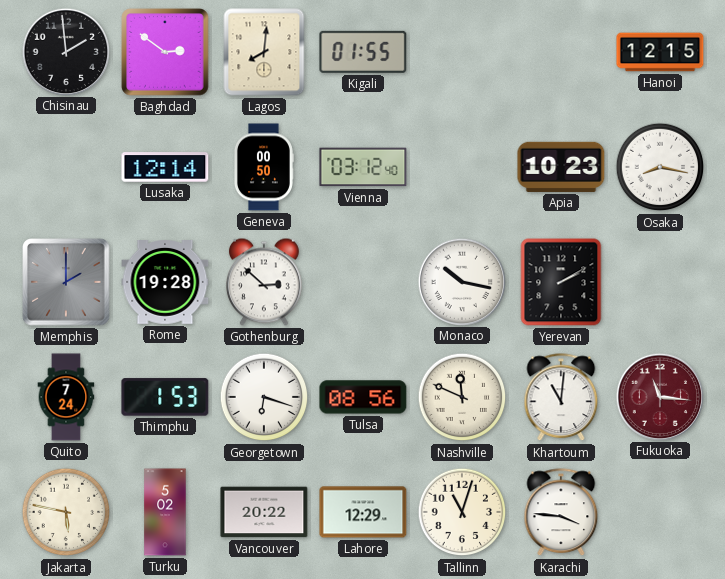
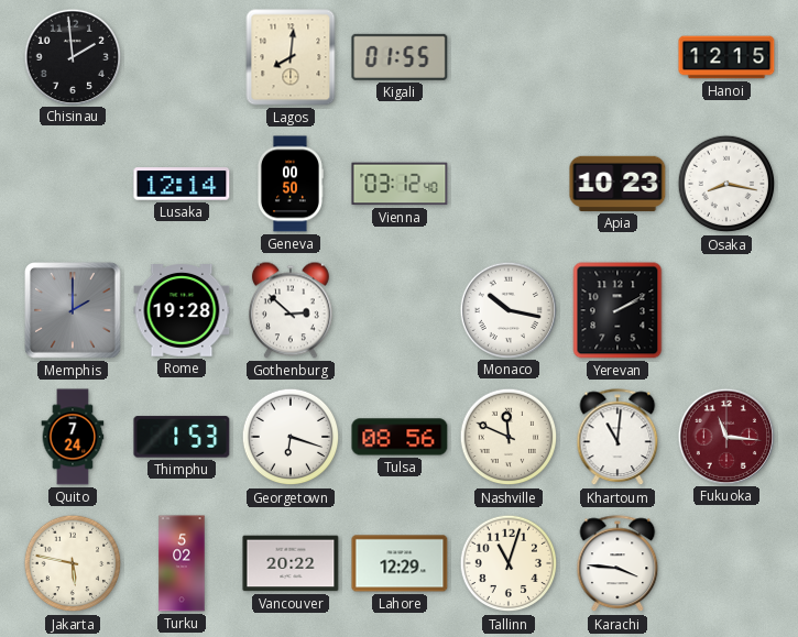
Baghdad: 2:51 -> none (165, 52)
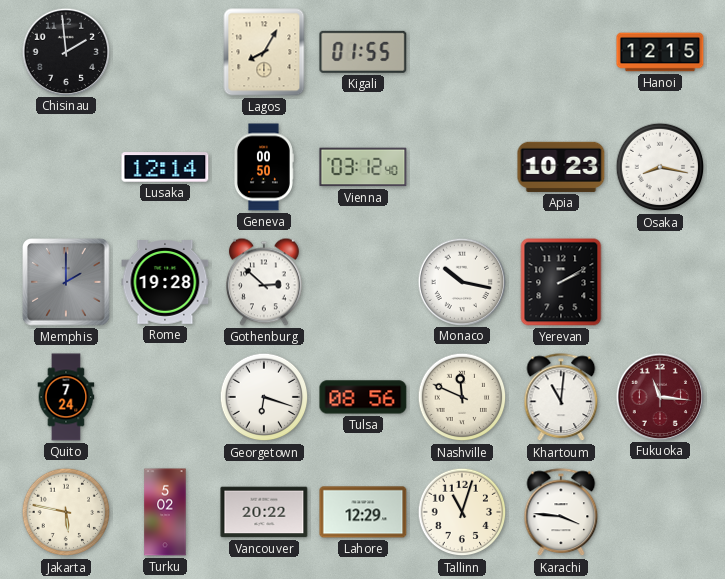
Lagos: 8:01 -> 8:05 (264, 52)
Thimphu: 1:53 -> none (182, 437)
